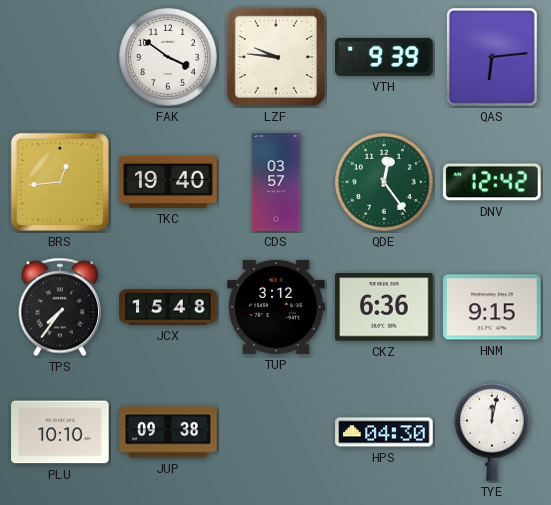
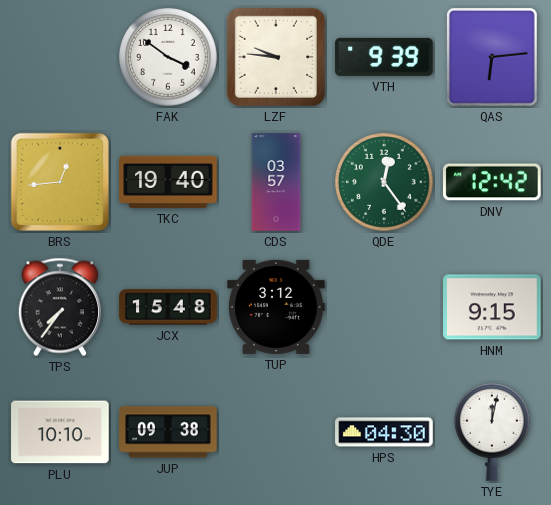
CKZ: 6:36 -> none (384, 307)
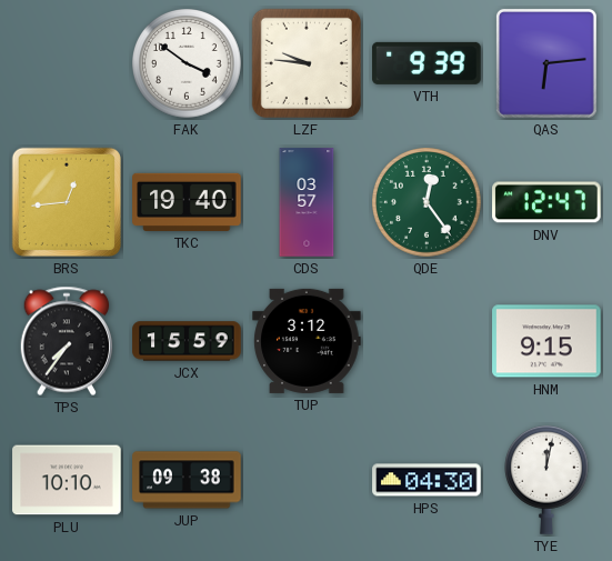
DNV: 12:42 -> 12:47 (546, 202)
JCX: 15:48 -> 15:59 (187, 341)
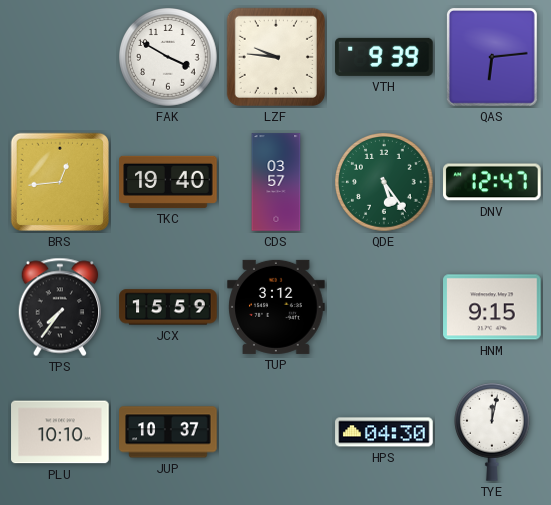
FAK: 3:51 -> 3:50 (168, 57)
QDE: 12:24 -> 5:24 (384, 182)
JUP: 09:38 -> 10:37 (168, 432)
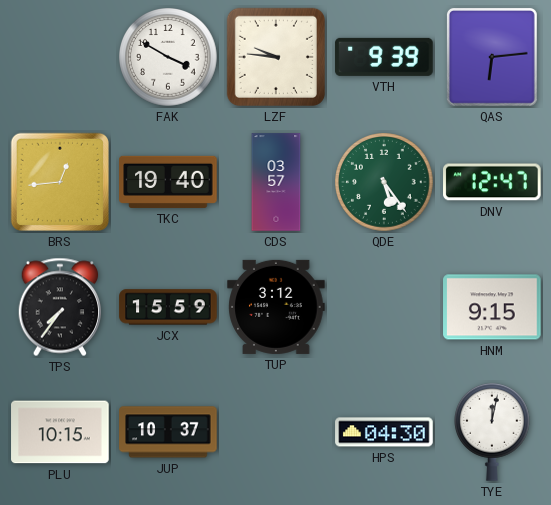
PLU: 10:10 -> 10:15 (60, 432)
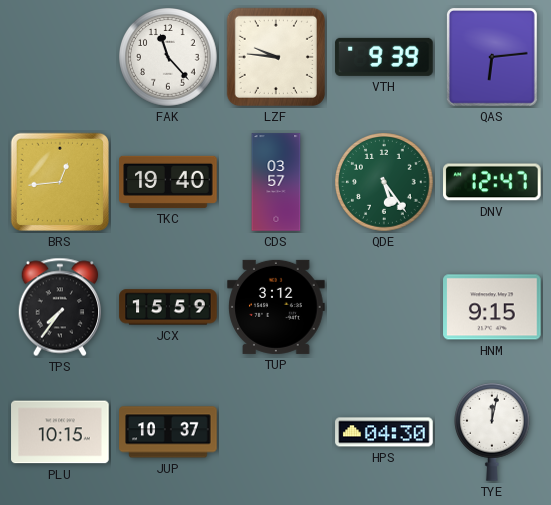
FAK: 3:50 -> 11:23 (168, 57)
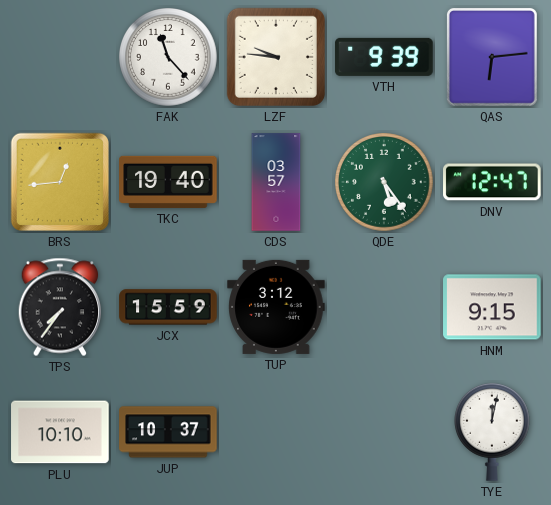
PLU: 10:15 -> 10:10 (60, 432)
HPS: 04:30 -> none (384, 432)
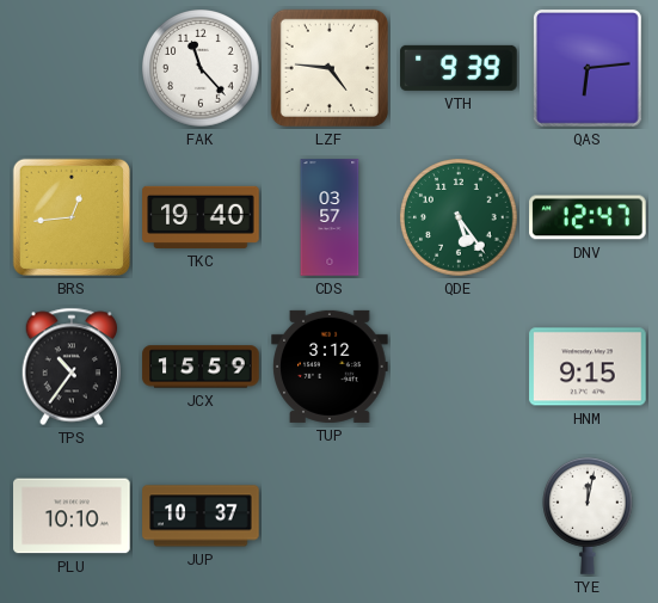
LZF: 9:46 -> 4:46 (330, 68)
TPS: 7:36 -> 10:36 (70, 367)
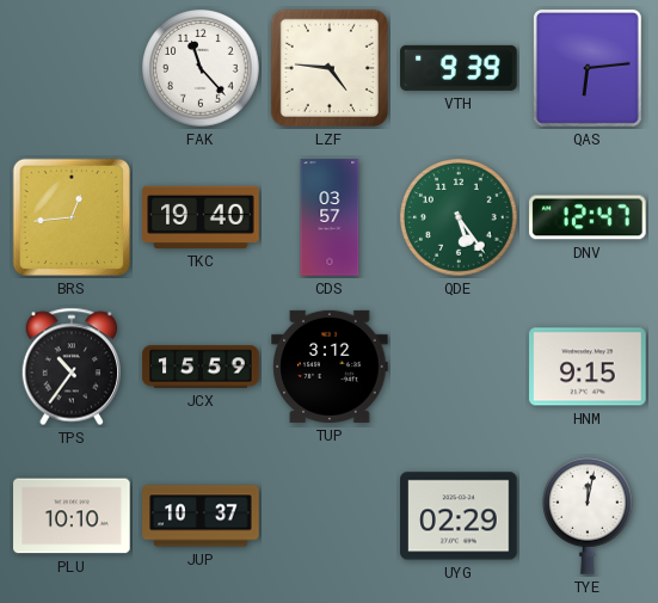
UYG: none -> 02:29 (459, 516)
